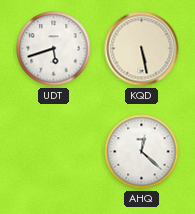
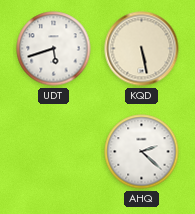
AHQ: 12:22 -> 2:22 (142, 152)
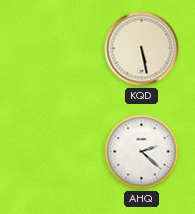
UDT: 5:42 -> none (54, 49)
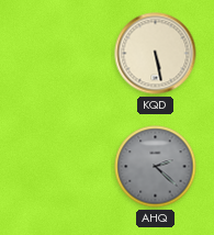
AHQ dial: white -> grey (156, 167)
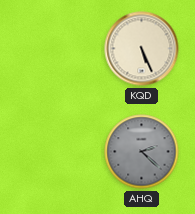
KQD: 5:28 -> 5:26 (142, 49)
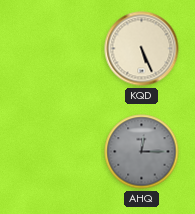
AHQ: 2:22 -> 12:15 (142, 152)
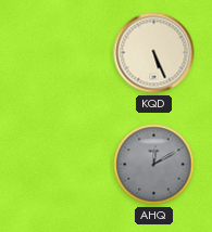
AHQ: 12:15 -> 12:10 (154, 165)
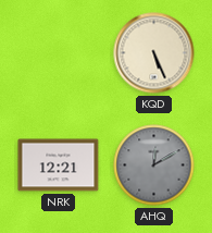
NRK: none -> 12:21 (59, 165)
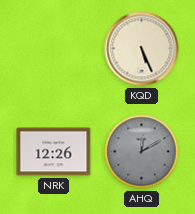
NRK: 12:21 -> 12:26 (54, 152)
